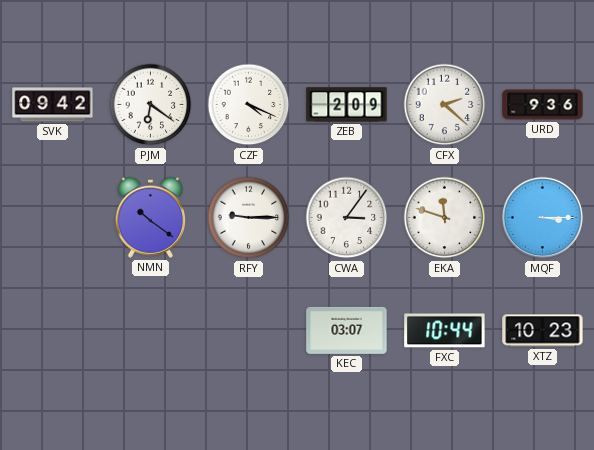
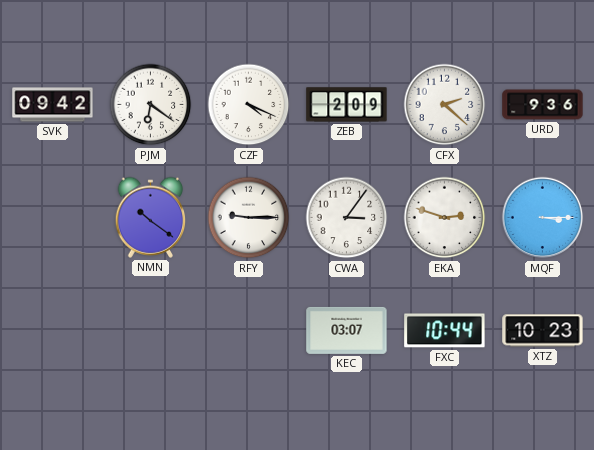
EKA: 11:48 -> 2:48 (445, 218)
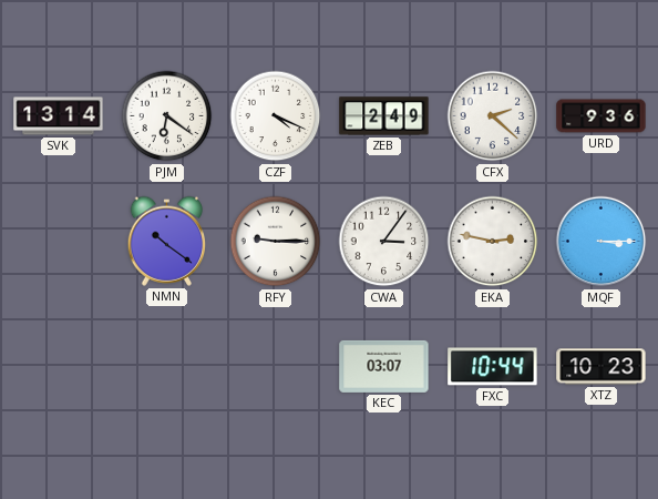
SVK: 09:42 -> 13:14 (59, 116)
ZEB: 2:09 -> 2:49 (384, 116)
EKA: 2:48 -> 2:47 (493, 242)
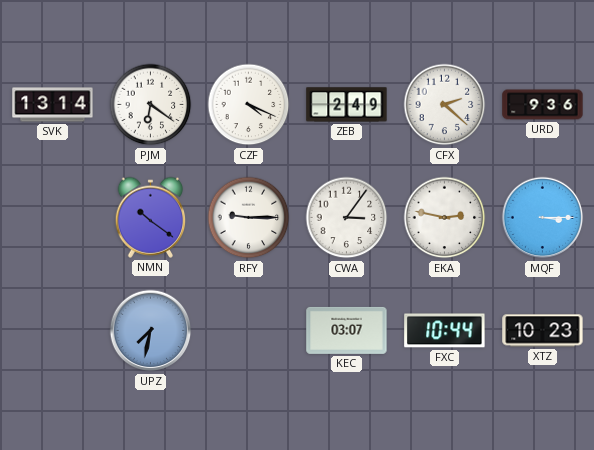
UPZ: none -> 7:32 (151, 331)
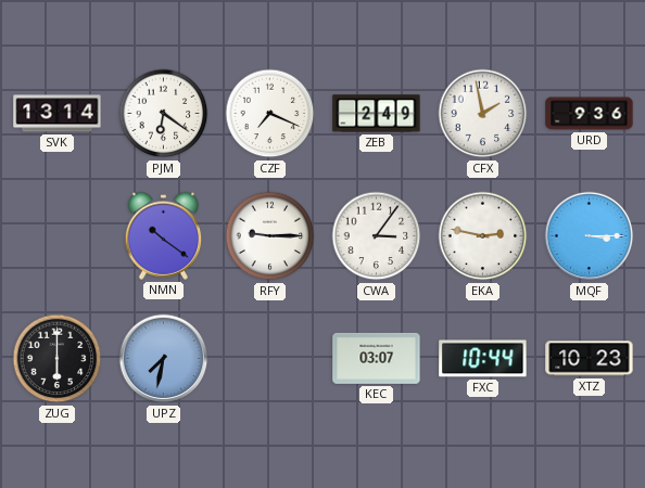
CZF: 4:19 -> 7:19 (270, 114)
CFX: 2:22 -> 1:58 (483, 114)
ZUG: none -> 6:00 (58, 359)
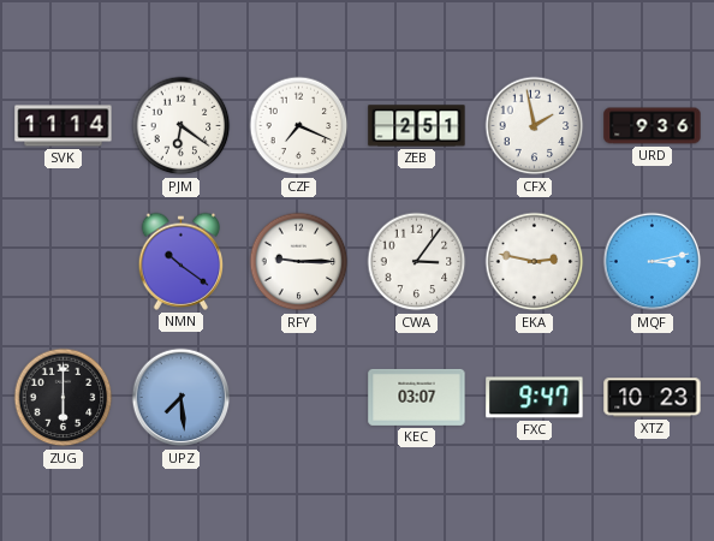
SVK: 13:14 -> 11:14 (64, 126)
ZEB: 2:49 -> 2:51 (417, 126)
MQF: 3:15 -> 3:13 (653, 262)
UPZ: 7:32 -> 7:29 (182, 398)
FXC: 10:44 -> 9:47 (535, 398)
